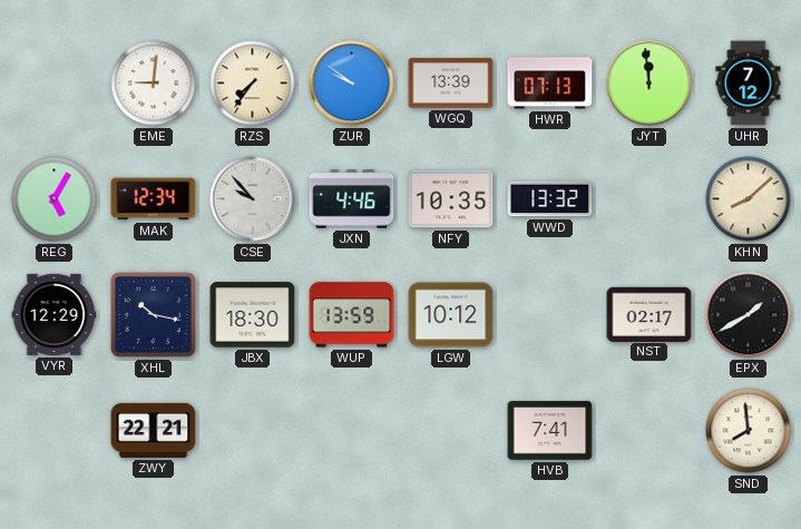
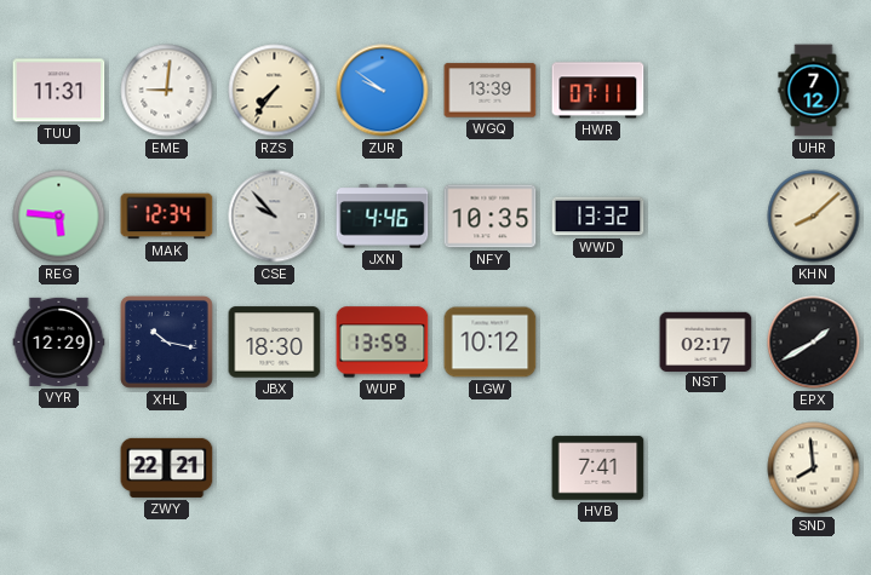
TUU: none -> 11:31 (59, 91)
HWR: 07:13 -> 07:11 (598, 91)
JYT: 11:59 -> none (649, 84)
REG: 5:05 -> 5:46 (59, 217)
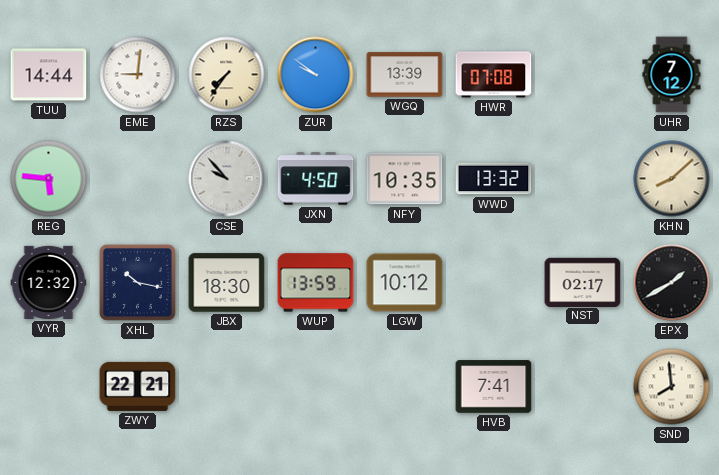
TUU: 11:31 -> 14:44 (49, 75)
HWR: 07:11 -> 07:08 (494, 75)
MAK: 12:34 -> none (167, 217)
JXN: 4:46 -> 4:50 (316, 179)
VYR: 12:29 -> 12:32 (49, 282)
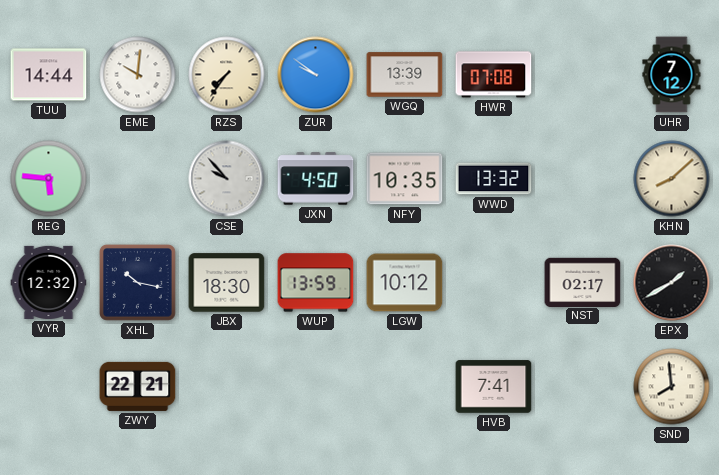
EME: 9:01 -> 10:01 (138, 75)
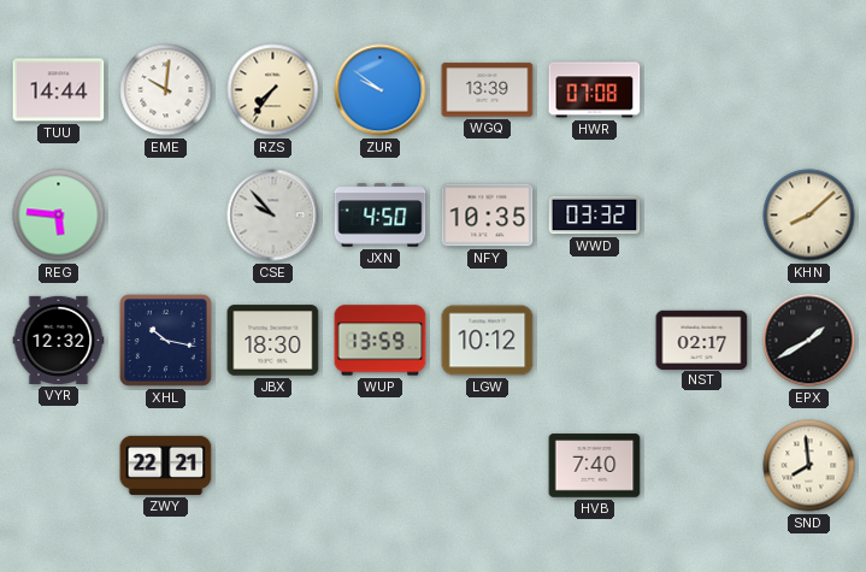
UHR: 7:12 -> none (672, 75)
WWD: 13:32 -> 03:32 (595, 216)
HVB: 7:41 -> 7:40 (595, 466)
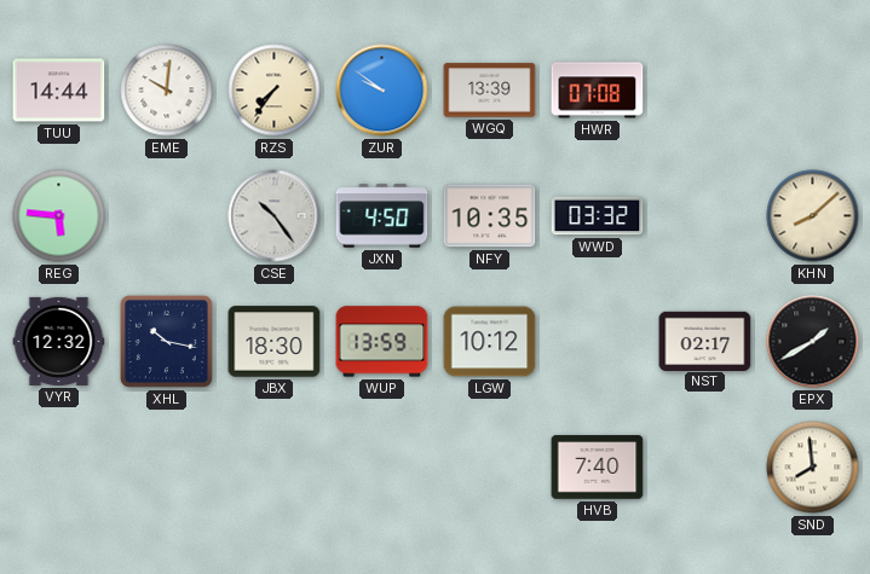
CSE: 9:53 -> 10:24 (275, 216)
ZWY: 22:21 -> none (166, 465)
